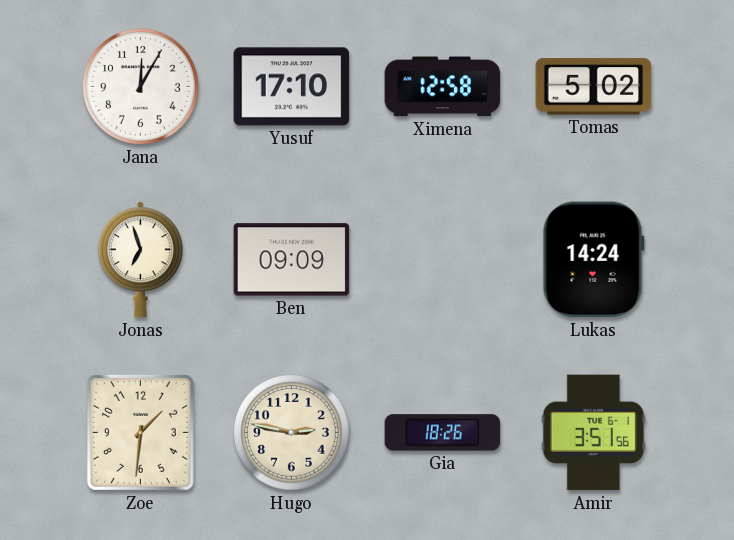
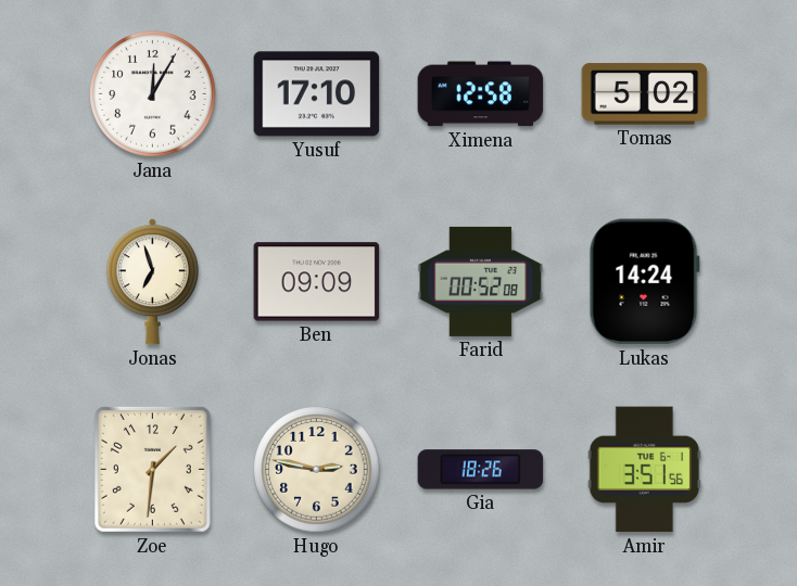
Farid: none -> 00:52 (481, 281)
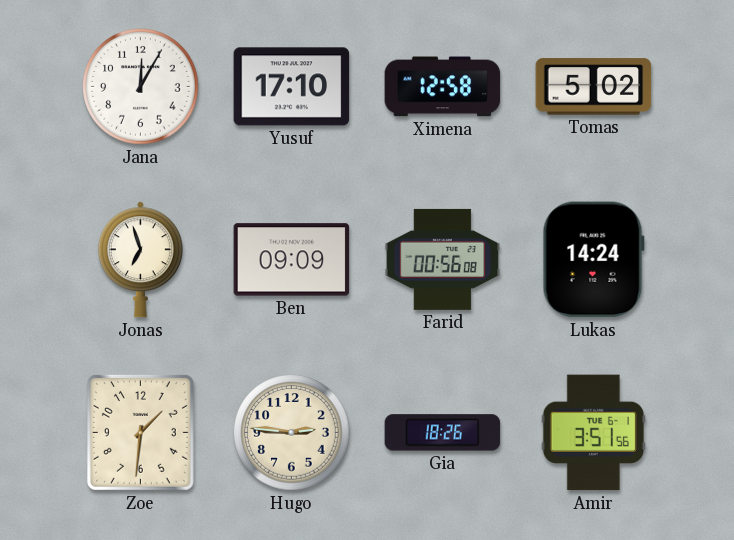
Farid: 00:52 -> 00:56 (443, 259)
Hugo: 2:47 -> 2:46 (292, 433)
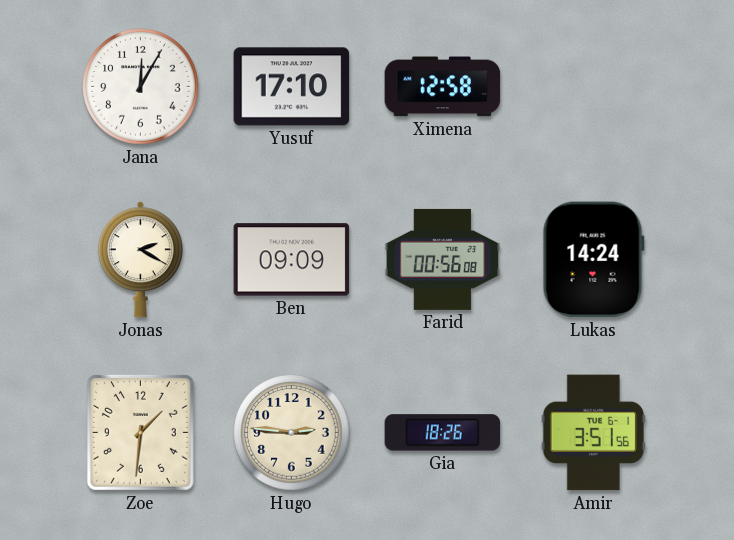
Tomas: 5:02 -> none (594, 87)
Jonas: 6:57 -> 2:20 (140, 260)
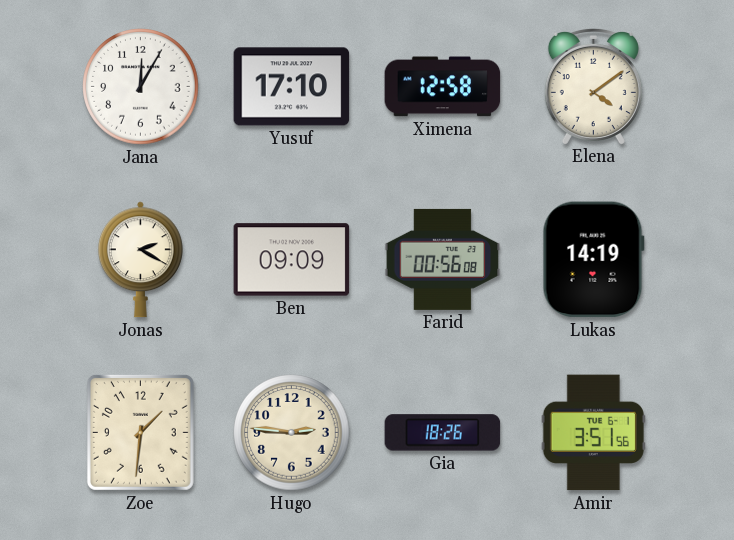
Elena: none -> 4:09 (593, 86)
Lukas: 14:24 -> 14:19 (593, 260)
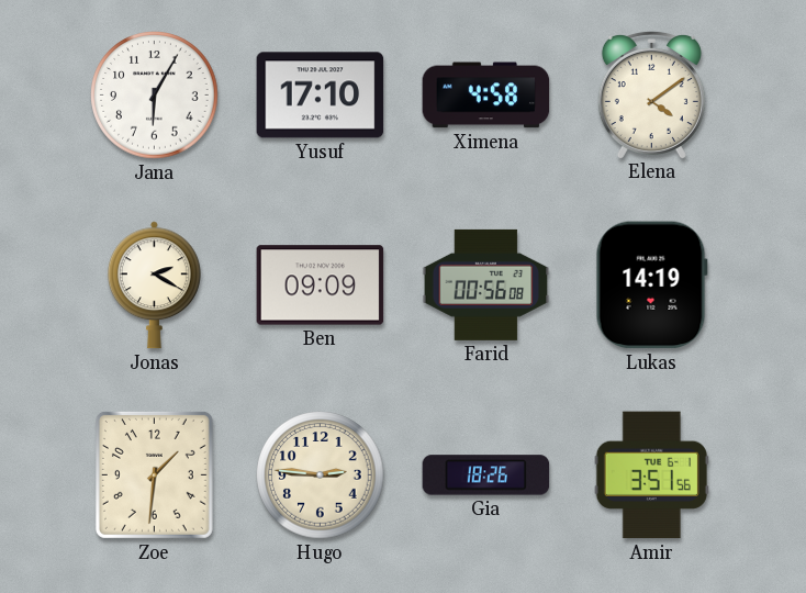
Jana: 12:05 -> 6:05 (155, 96)
Ximena: 12:58 -> 4:58 (486, 96)
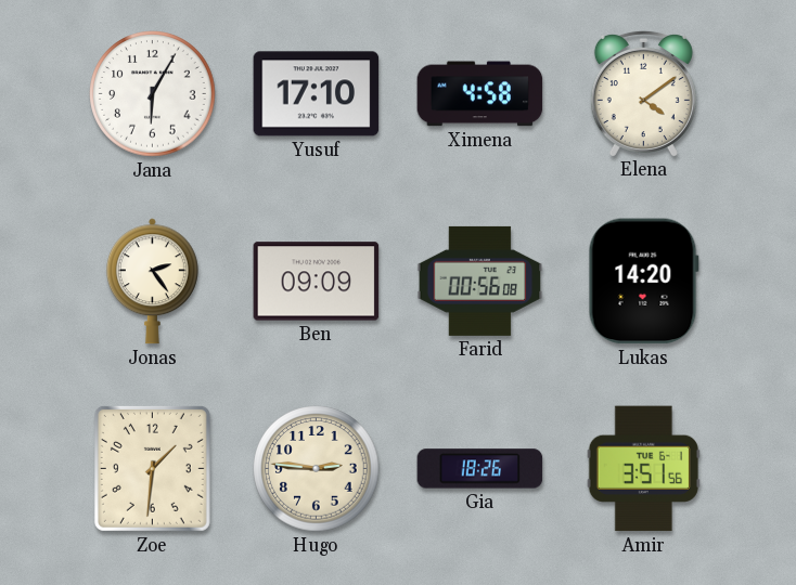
Jonas: 2:20 -> 2:24 (152, 282)
Lukas: 14:19 -> 14:20 (643, 282)
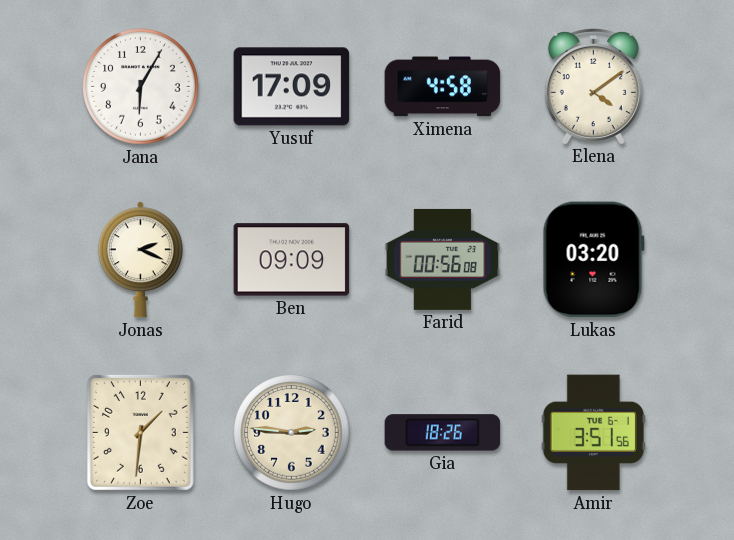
Yusuf: 17:10 -> 17:09 (292, 87)
Jonas: 2:24 -> 2:19 (140, 260)
Lukas: 14:20 -> 03:20 (593, 260)
